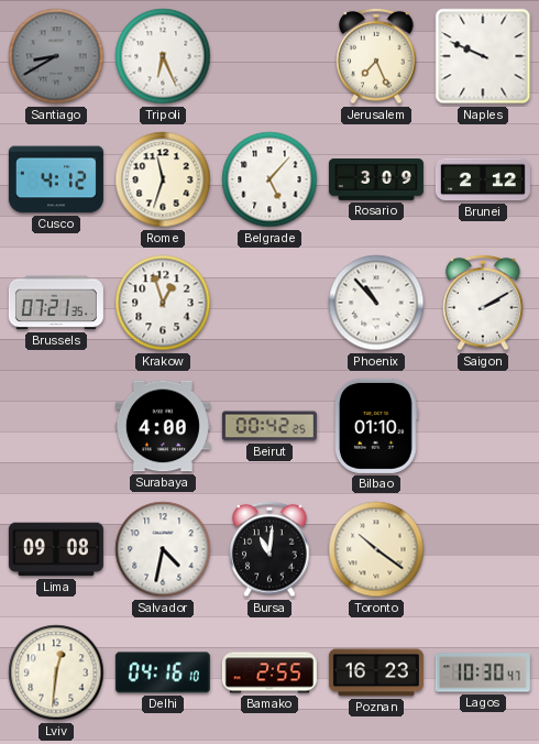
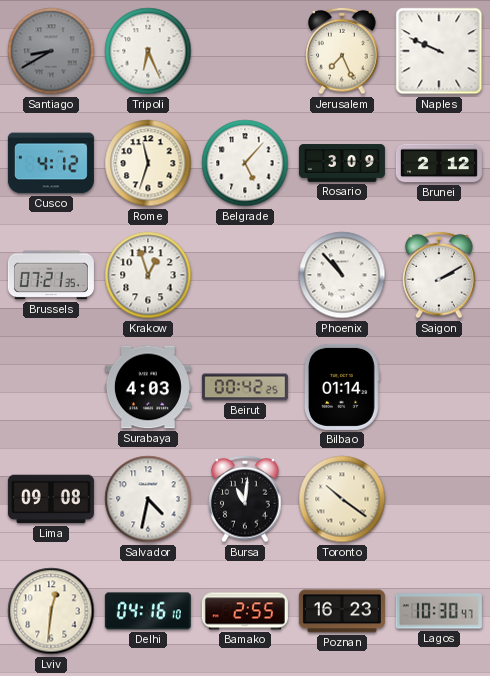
Surabaya: 4:00 -> 4:03 (148, 387)
Bilbao: 01:10 -> 01:14 (342, 387)
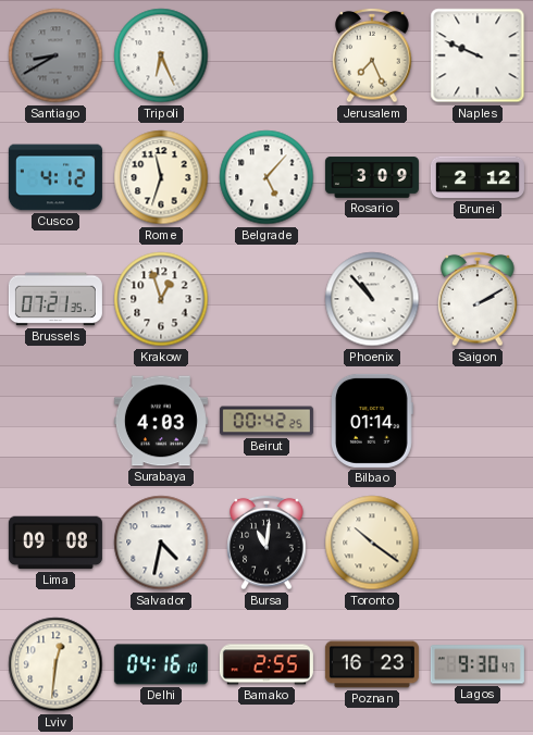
Lagos: 10:30 -> 9:30 (478, 664)
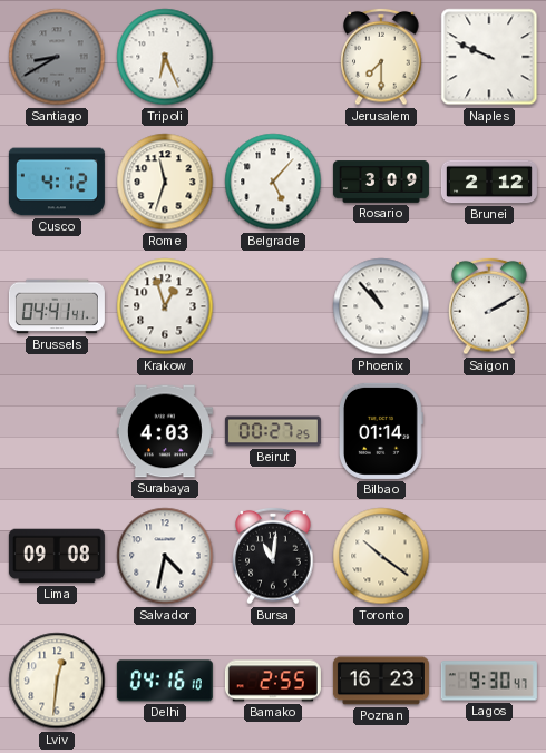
Jerusalem: 7:26 -> 7:30 (381, 57)
Brussels: 07:21 -> 04:41 (57, 306)
Beirut: 00:42 -> 00:27 (273, 431)
